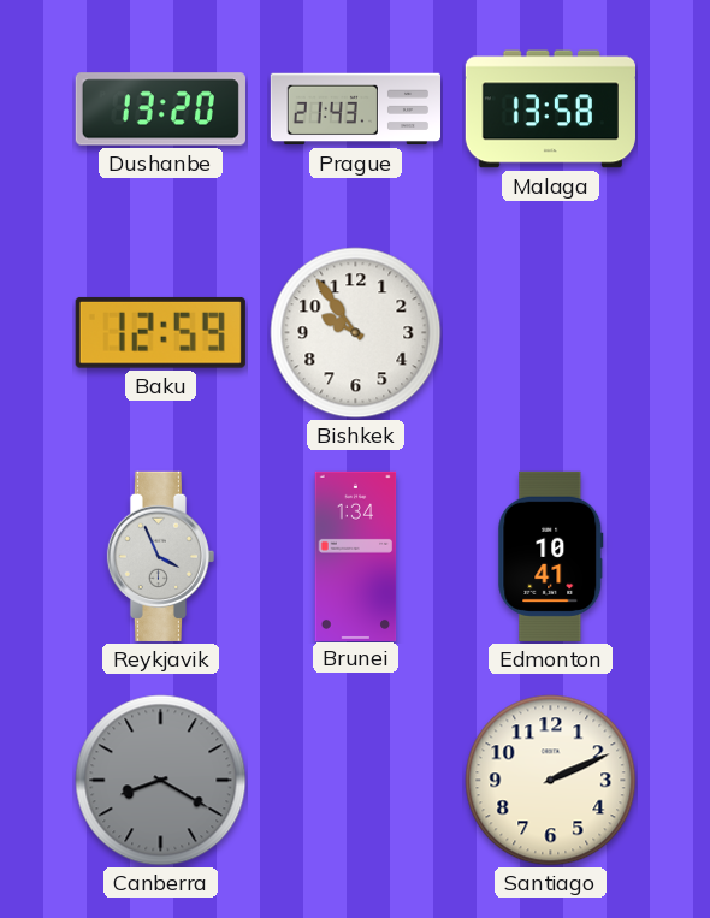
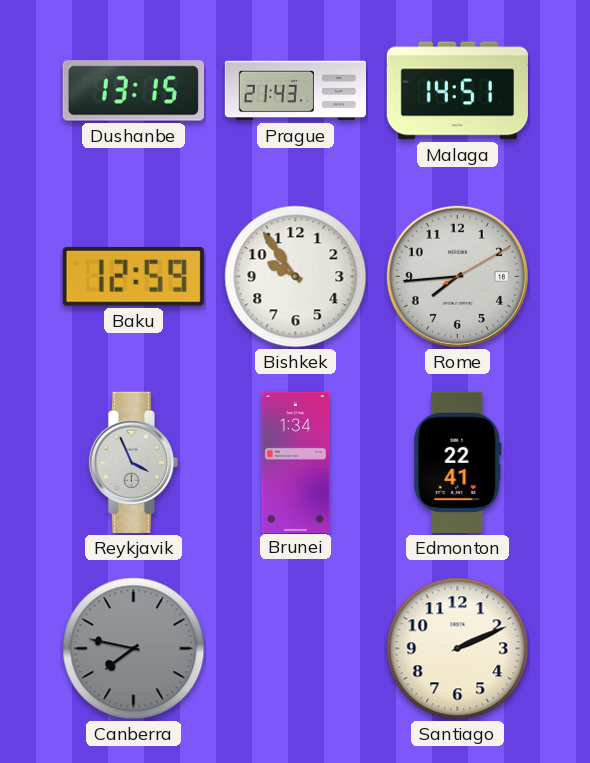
Dushanbe: 13:20 -> 13:15 (133, 91)
Malaga: 13:58 -> 14:51 (457, 91)
Rome: none -> 7:44 (457, 276)
Edmonton: 10:41 -> 22:41 (458, 462)
Canberra: 8:20 -> 7:47 (134, 649)
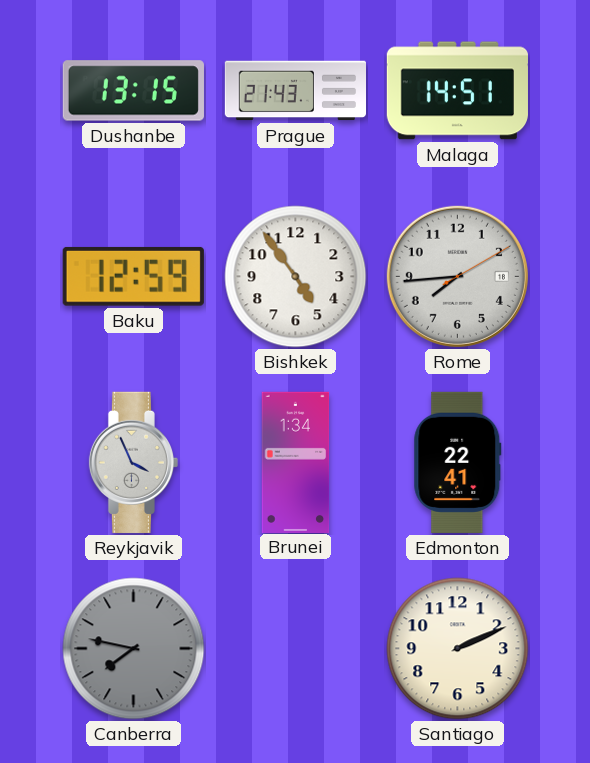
Bishkek: 9:54 -> 4:54 (296, 277)
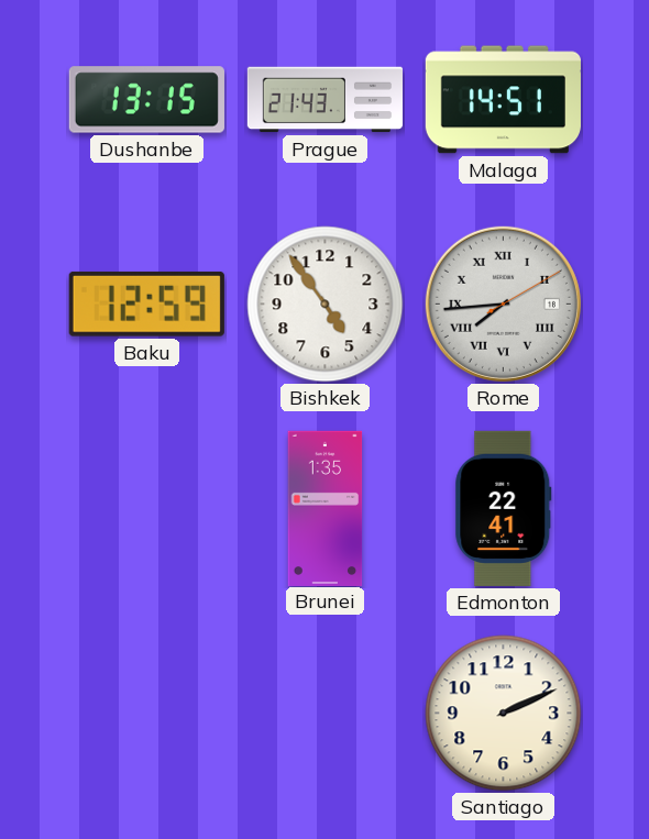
Rome numerals: Arabic -> Roman (503, 303)
Reykjavik: 3:56 -> none (133, 462)
Brunei: 1:34 -> 1:35 (326, 508)
Canberra: 7:47 -> none (134, 649)
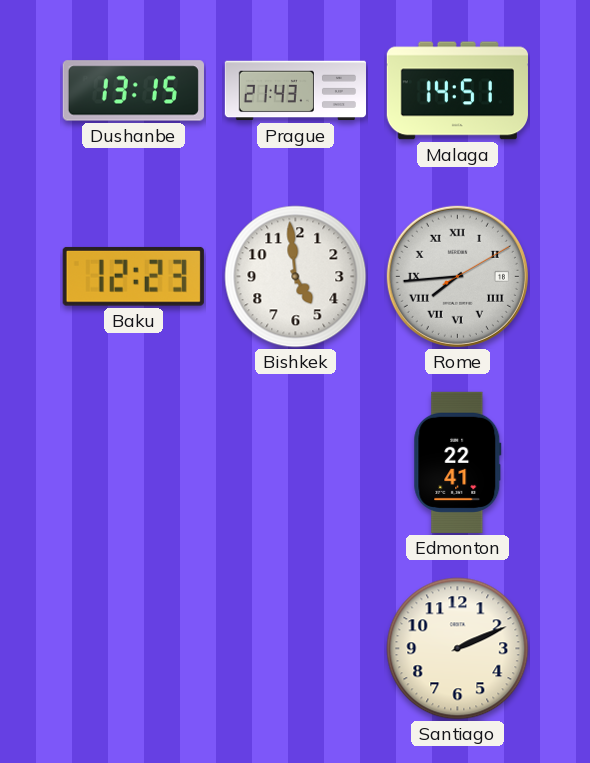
Baku: 12:59 -> 12:23 (133, 276)
Bishkek: 4:54 -> 4:59 (296, 277)
Brunei: 1:35 -> none (326, 508)
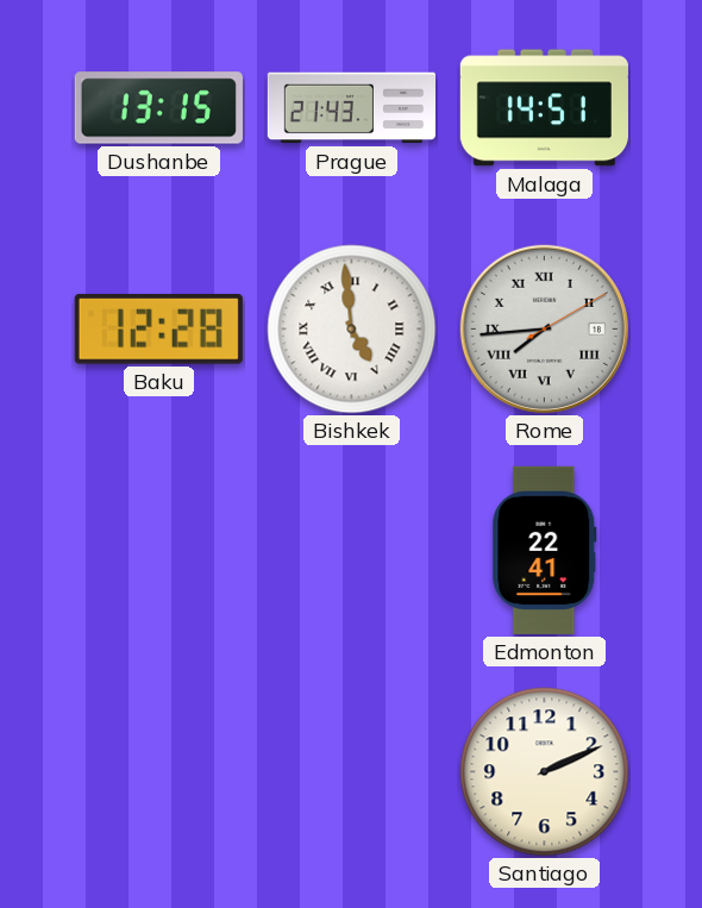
Baku: 12:23 -> 12:28 (158, 328)
Bishkek numerals: Arabic -> Roman (352, 330)
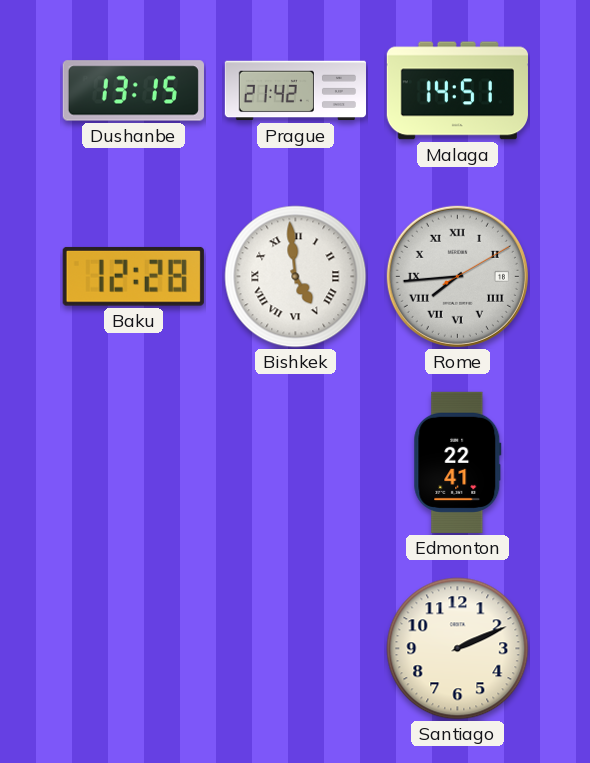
Prague: 21:43 -> 21:42 (295, 91)
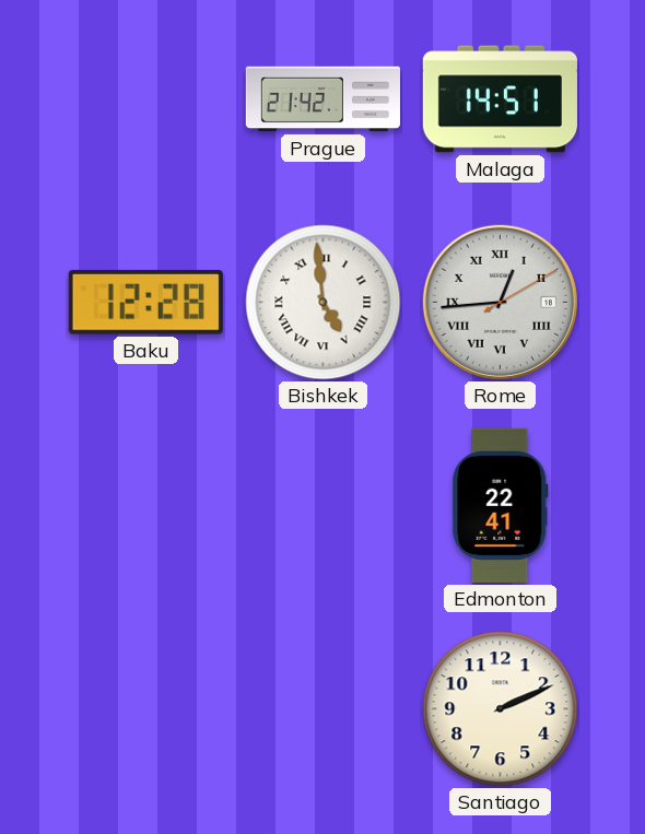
Dushanbe: 13:15 -> none (133, 91)
Rome: 7:44 -> 12:44 (500, 302)
